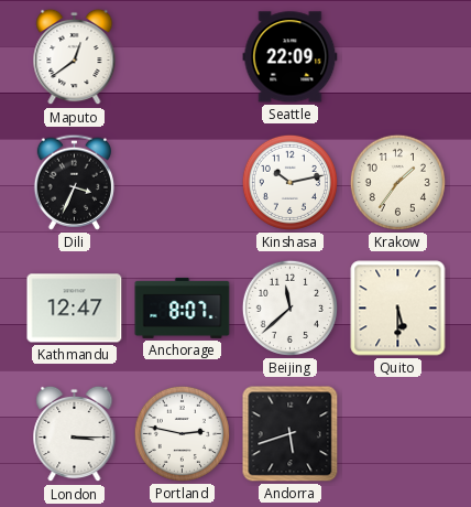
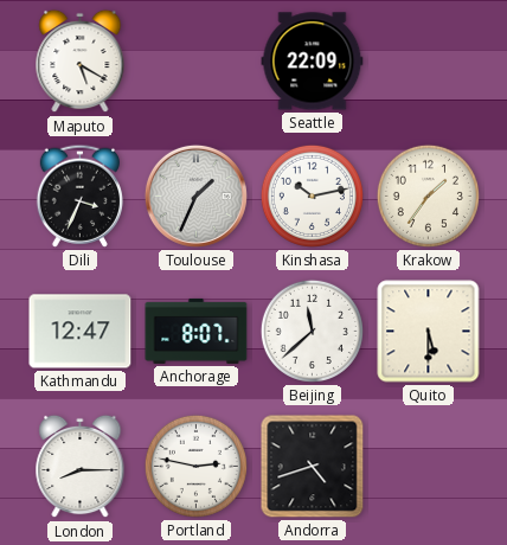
Maputo: 12:39 -> 5:20 (81, 62)
Toulouse: none -> 1:34 (195, 195)
London: 3:15 -> 8:15 (81, 467)
Andorra: 5:42 -> 4:42 (313, 467)
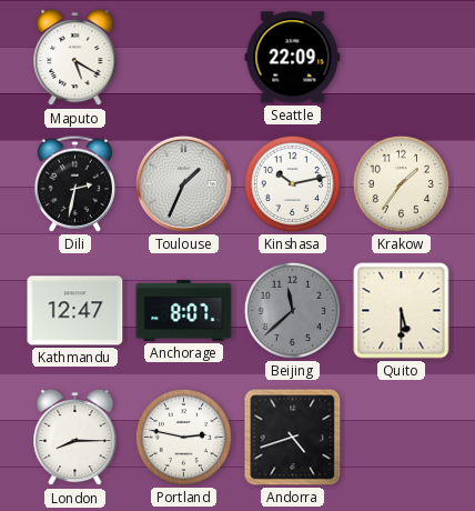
Dili: 3:34 -> 2:32 (74, 183)
Beijing dial: white -> grey (292, 310)
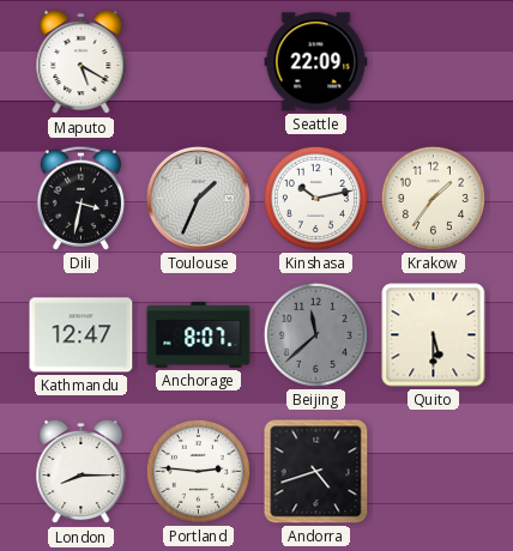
Dili: 2:32 -> 3:32 (80, 198)
Portland: 2:47 -> 2:46 (198, 471)
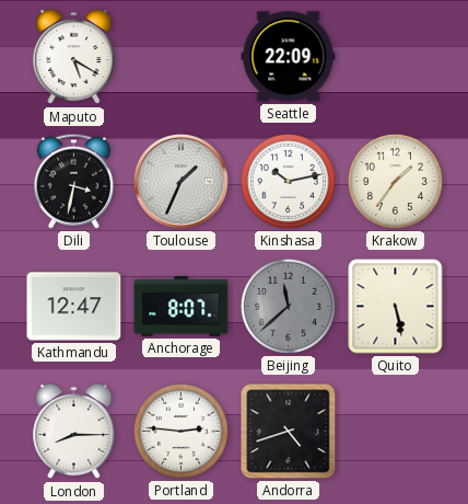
Quito: 5:30 -> 5:28 (396, 307)
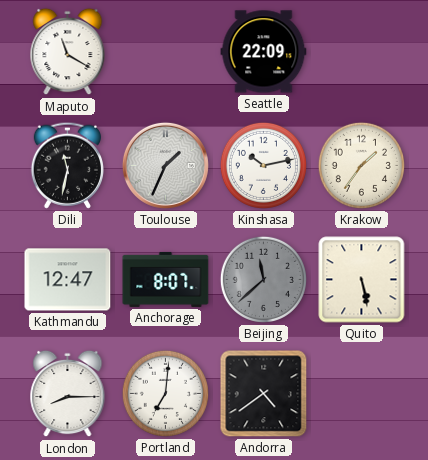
Maputo: 5:20 -> 11:20 (68, 52)
Dili: 3:32 -> 11:32 (67, 165)
Portland: 2:46 -> 7:01 (165, 393)
Andorra: 4:42 -> 4:39 (264, 394)
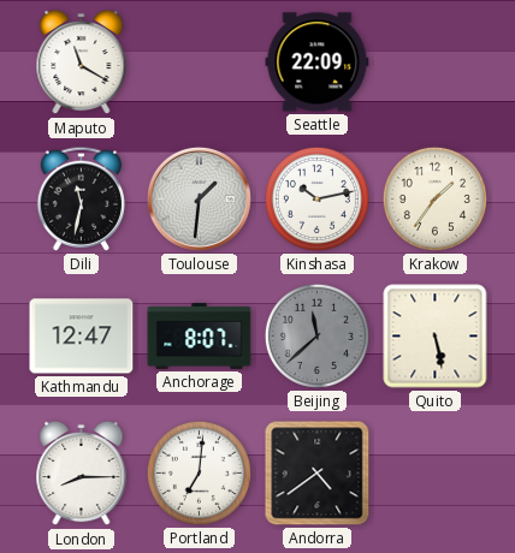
Toulouse: 1:34 -> 1:31 (199, 198)
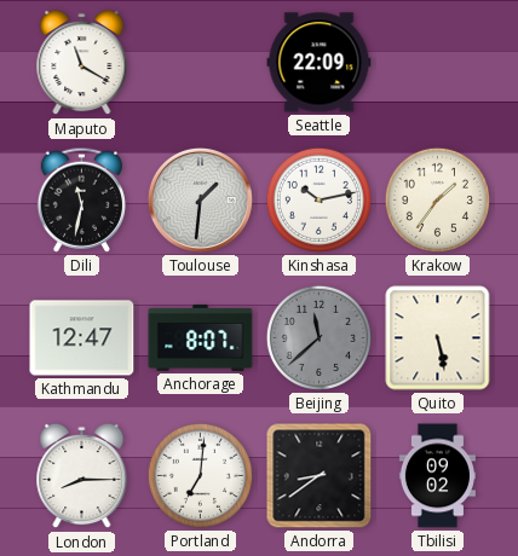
Andorra: 4:39 -> 8:39 (320, 476)
Tbilisi: none -> 09:02 (437, 476)
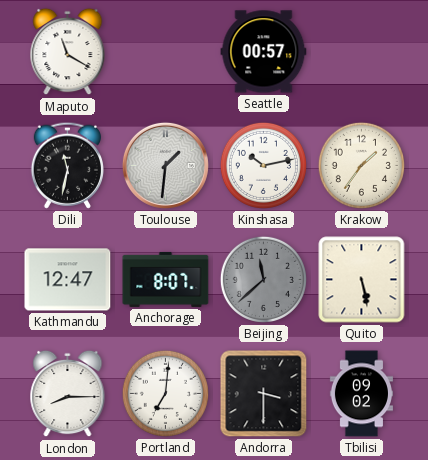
Seattle: 22:09 -> 00:57 (264, 52)
Andorra: 8:39 -> 3:30 (264, 394)
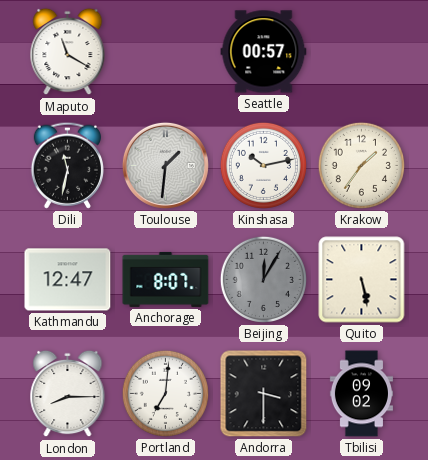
Beijing: 11:38 -> 12:05 (263, 279)
